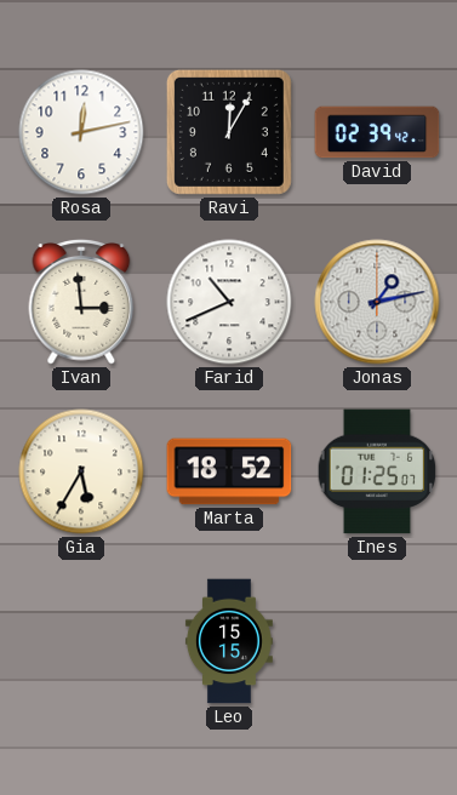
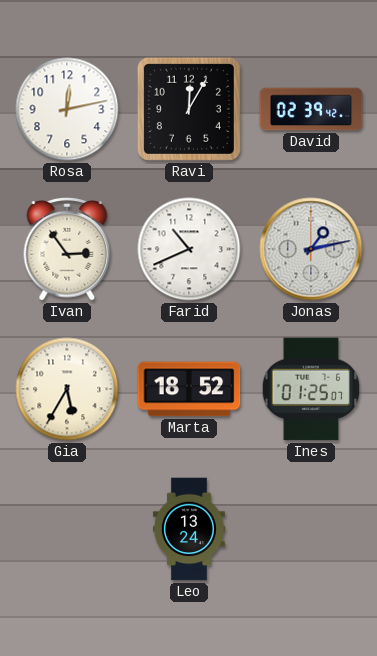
Ivan: 2:59 -> 2:54 (67, 250)
Leo: 15:15 -> 13:24 (189, 529)
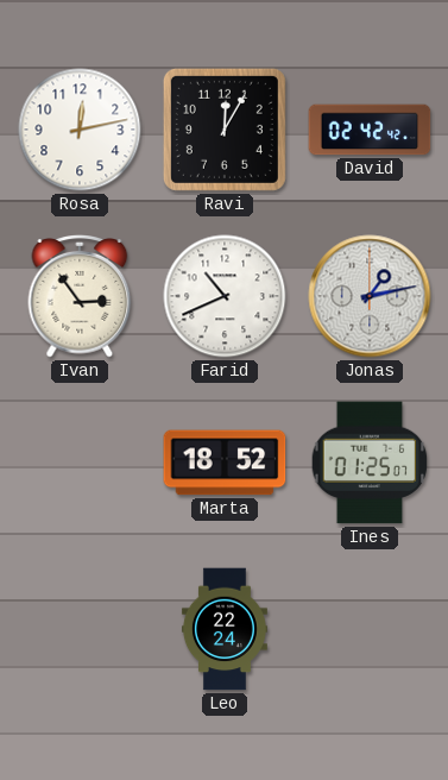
David: 02:39 -> 02:42 (370, 130)
Gia: 5:35 -> none (67, 389)
Leo: 13:24 -> 22:24 (225, 629)
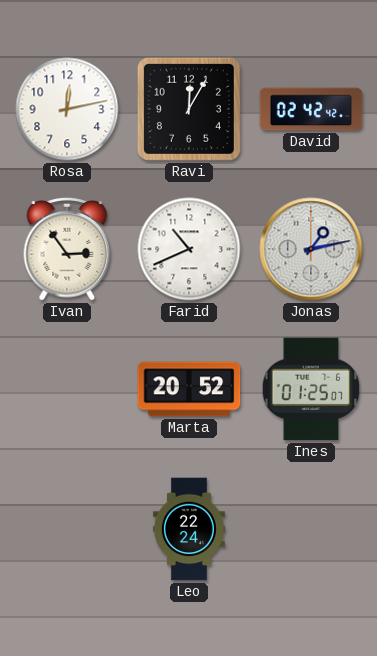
Marta: 18:52 -> 20:52 (189, 389)
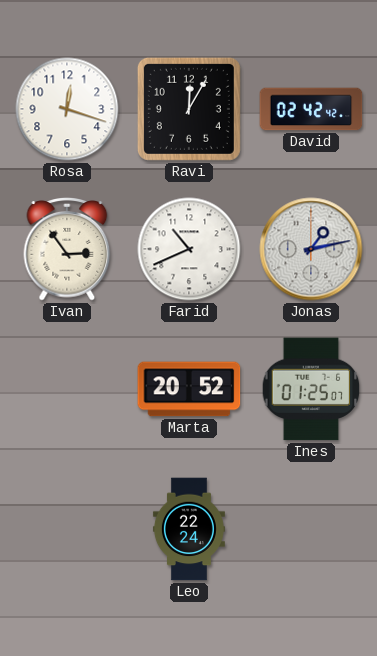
Rosa: 12:13 -> 12:18 (67, 109)
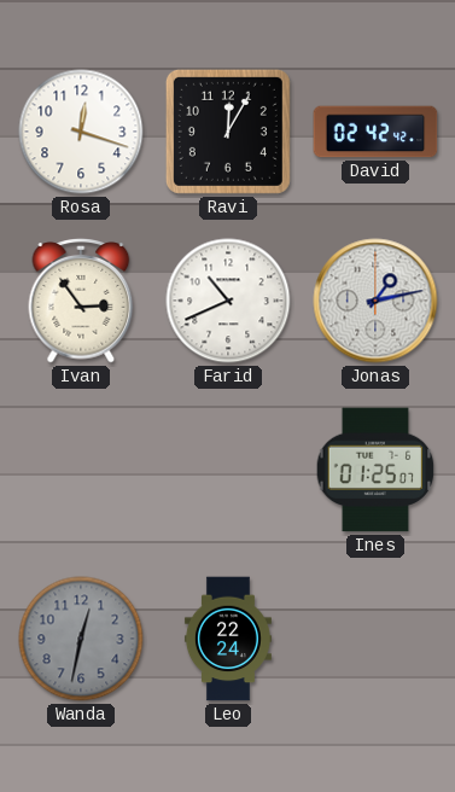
Marta: 20:52 -> none (189, 389)
Wanda: none -> 12:32 (81, 639)
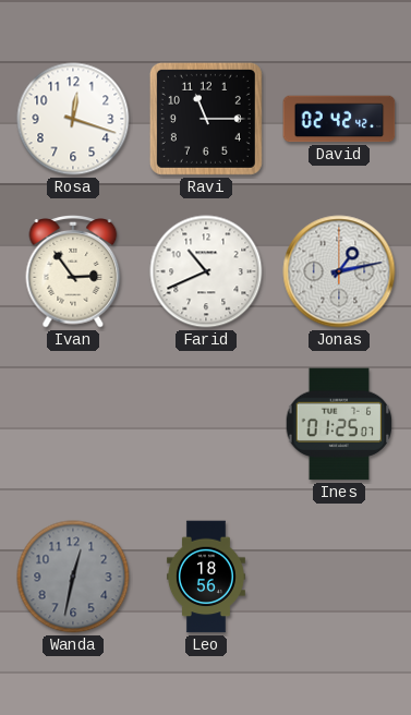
Ravi: 12:05 -> 11:15 (206, 119)
Leo: 22:24 -> 18:56 (206, 577)
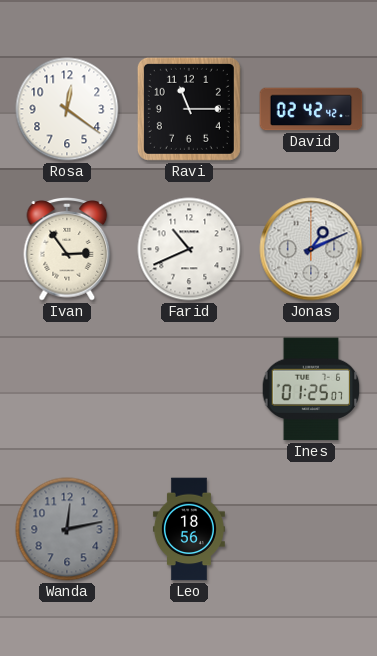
Rosa: 12:18 -> 12:21 (67, 109)
Jonas: 1:13 -> 1:11 (311, 249)
Wanda: 12:32 -> 12:13 (67, 529)
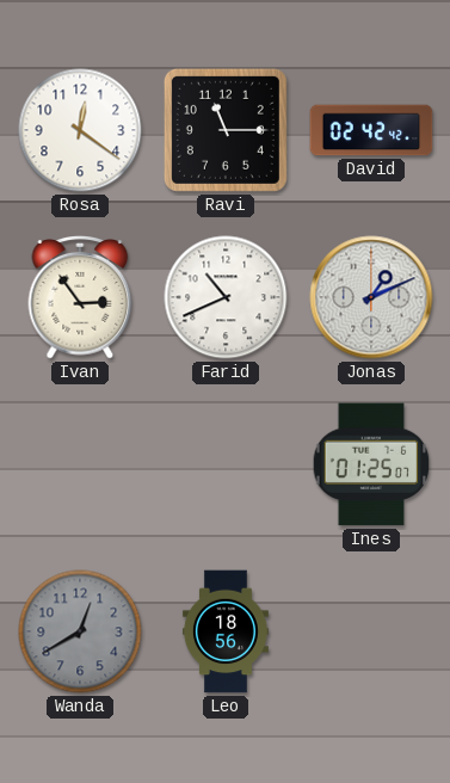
Wanda: 12:13 -> 12:40 (80, 631)
